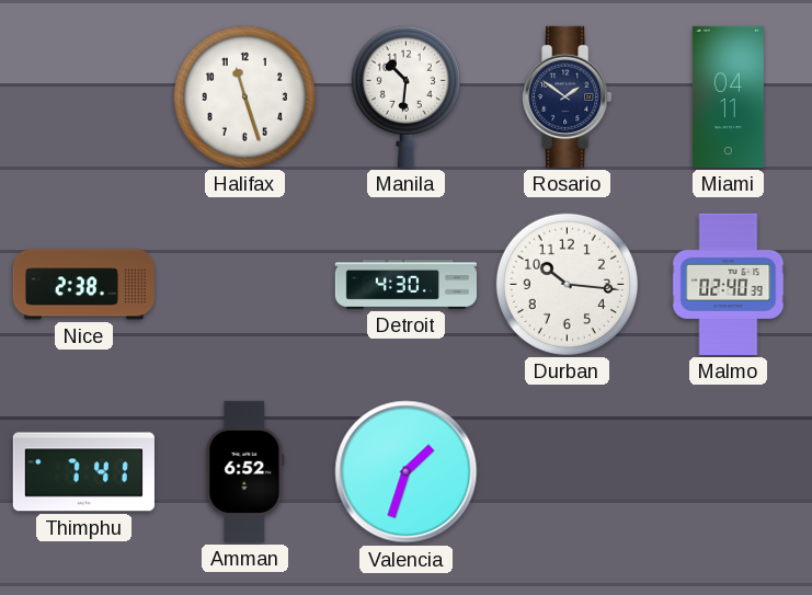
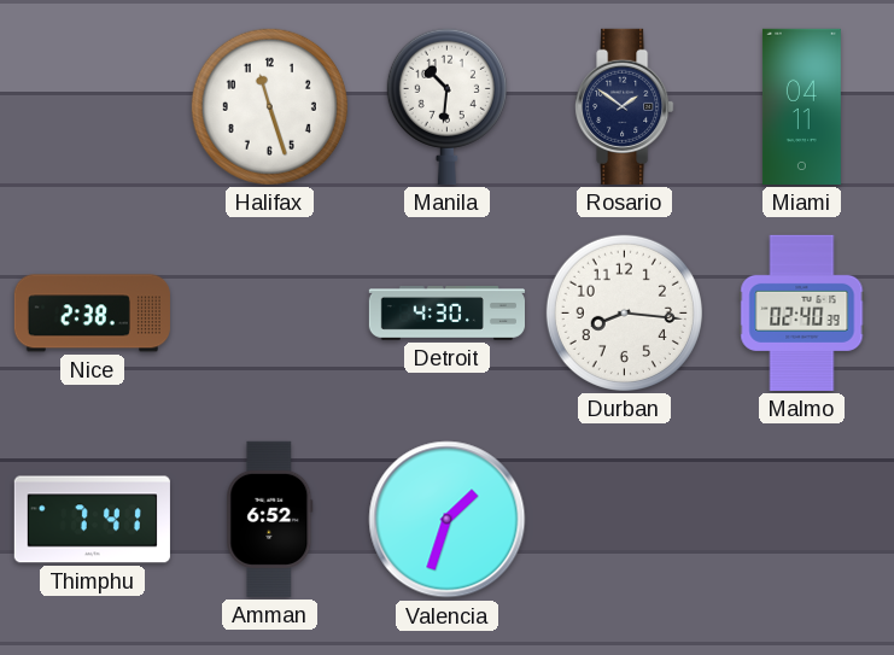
Durban: 10:16 -> 8:16 (624, 312)
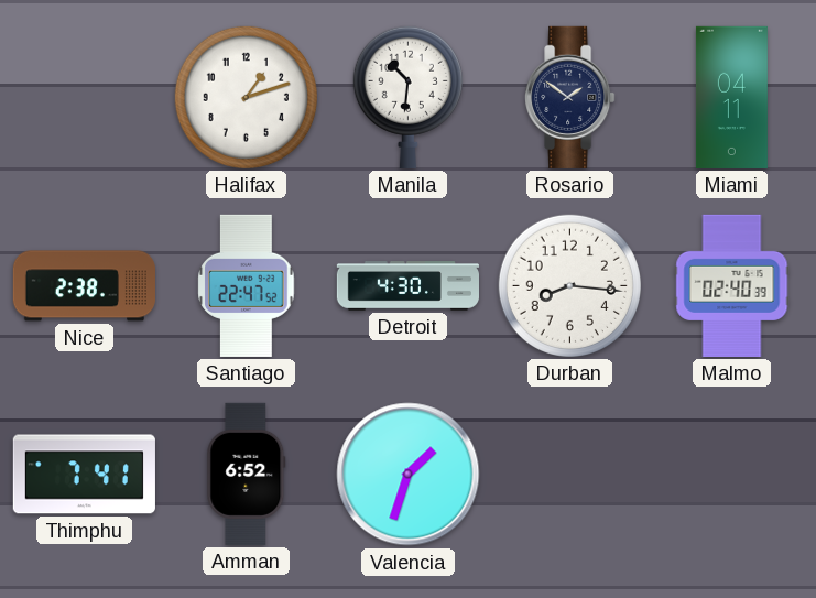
Halifax: 11:27 -> 1:12 (246, 97)
Santiago: none -> 22:47 (247, 285)
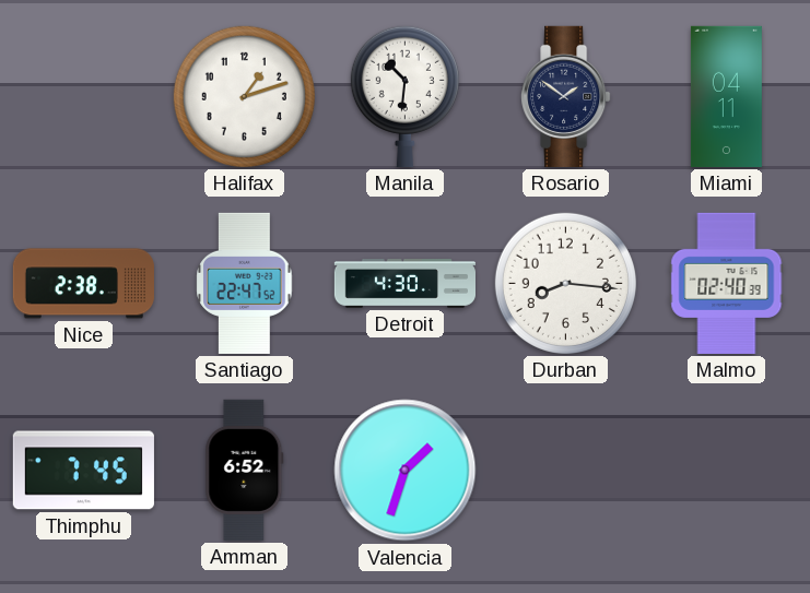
Thimphu: 7:41 -> 7:45 (83, 471)
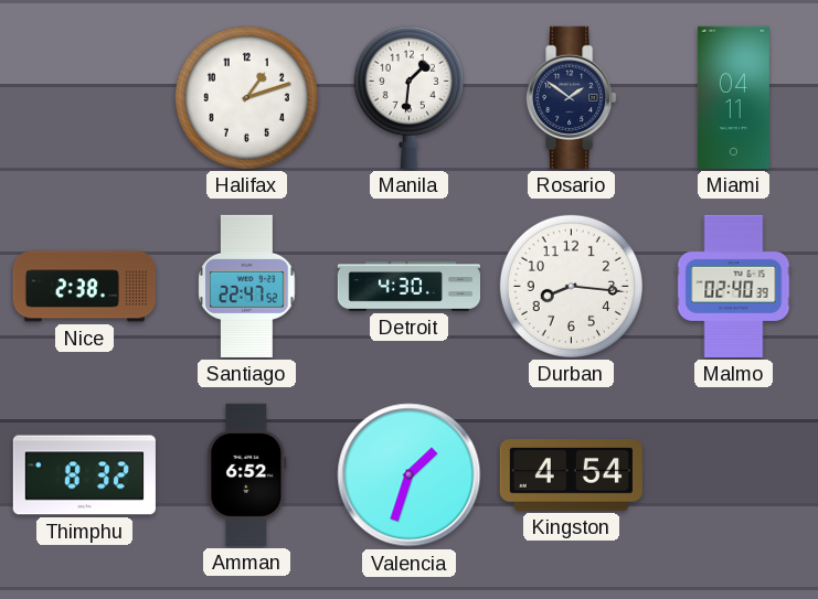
Manila: 10:31 -> 1:31 (408, 97)
Thimphu: 7:45 -> 8:32 (84, 475)
Kingston: none -> 4:54 (571, 475)
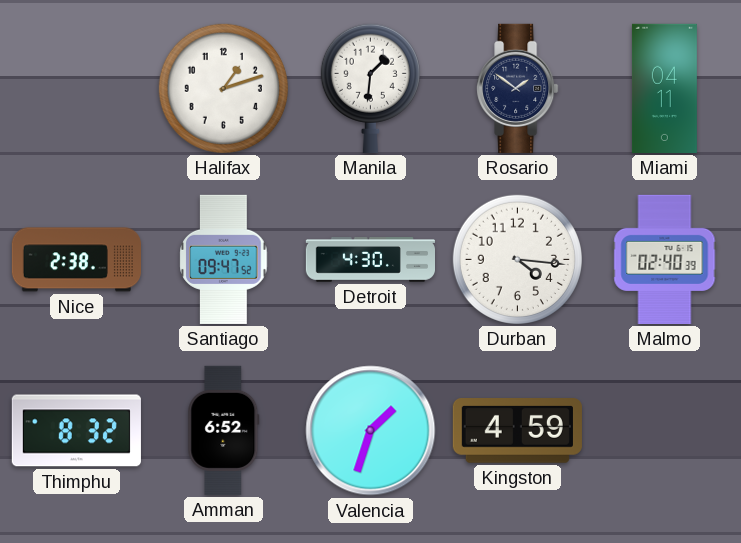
Santiago: 22:47 -> 09:47 (224, 259)
Durban: 8:16 -> 4:16 (517, 259)
Kingston: 4:54 -> 4:59 (517, 431)
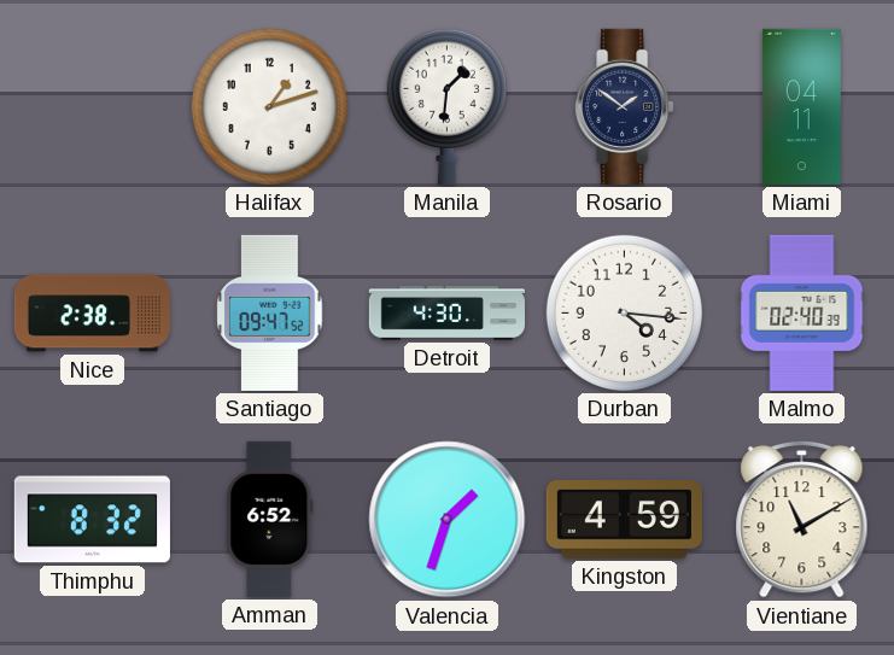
Vientiane: none -> 11:10 (802, 519)
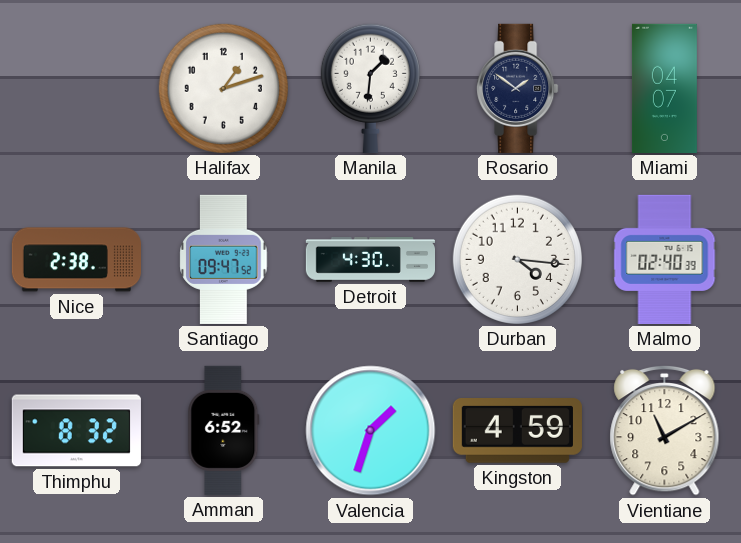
Miami: 04:11 -> 04:07 (664, 88)
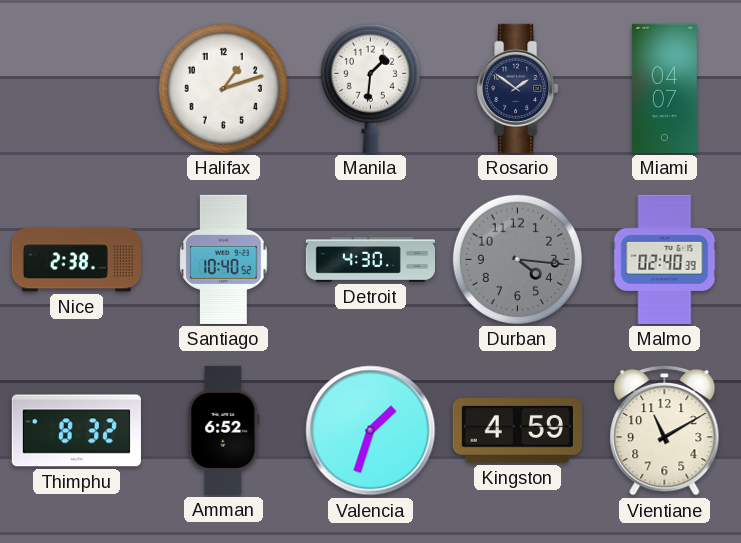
Santiago: 09:47 -> 10:40 (224, 259)
Durban dial: white -> grey (517, 259)
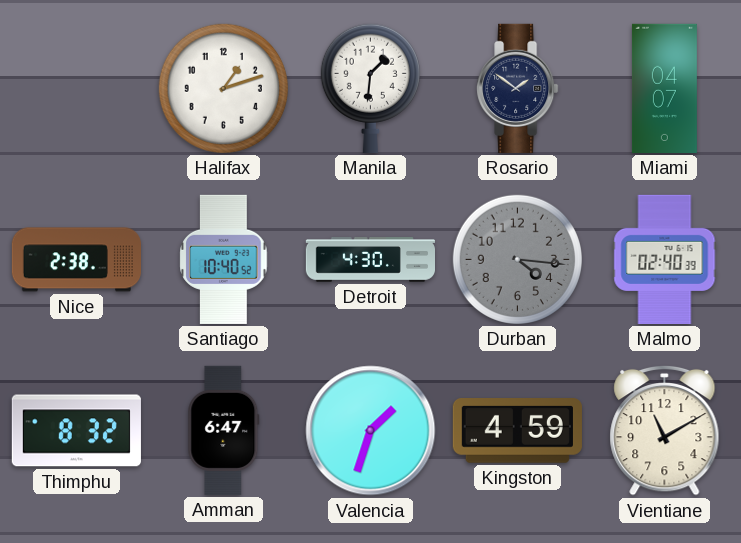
Amman: 6:52 -> 6:47 (224, 430)
